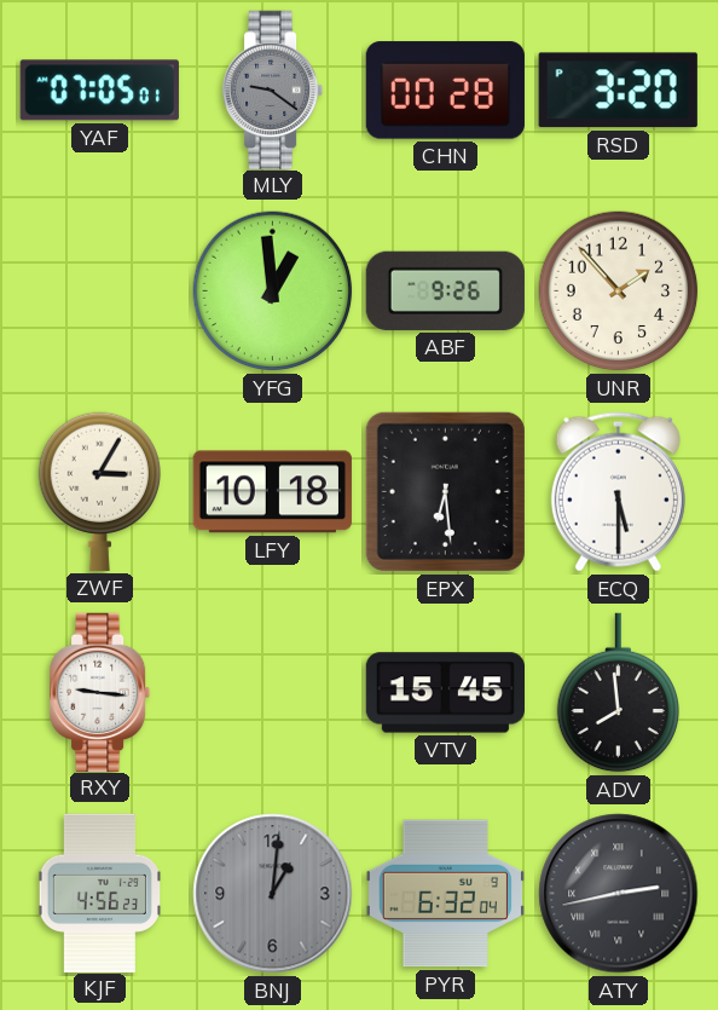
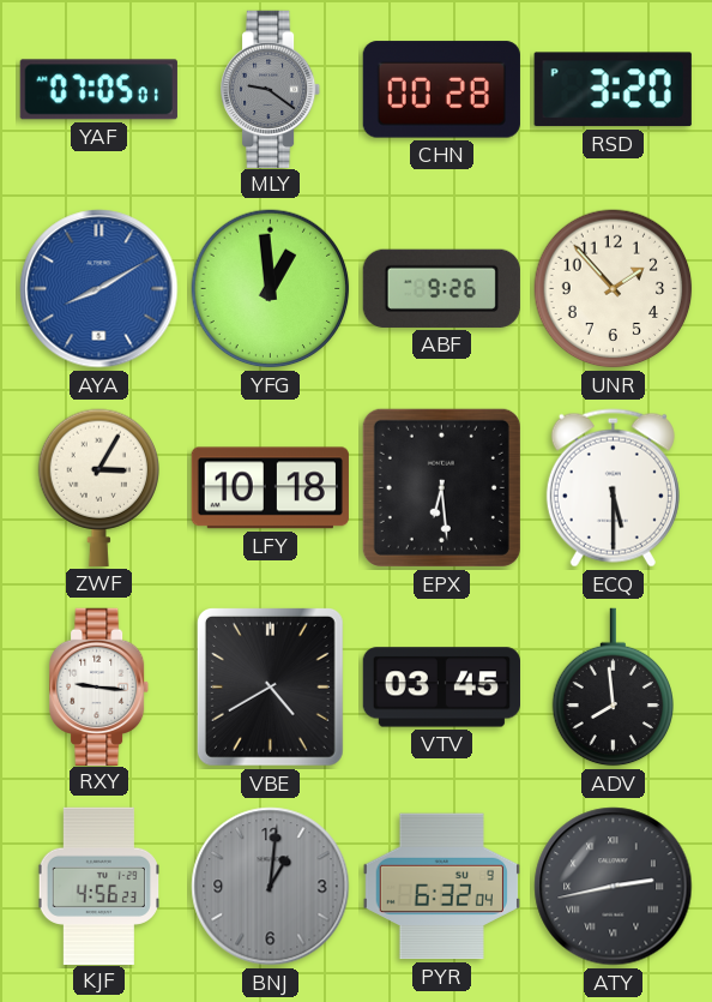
AYA: none -> 8:10 (99, 289)
VBE: none -> 4:40 (270, 686)
VTV: 15:45 -> 03:45 (441, 688)
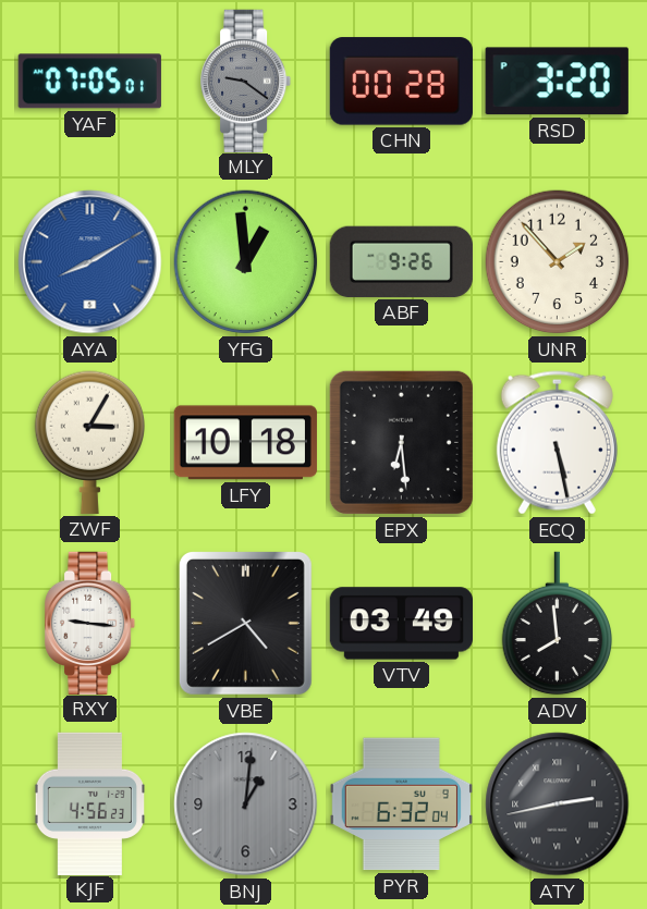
ECQ: 5:30 -> 5:28 (557, 443)
VTV: 03:45 -> 03:49 (401, 624)
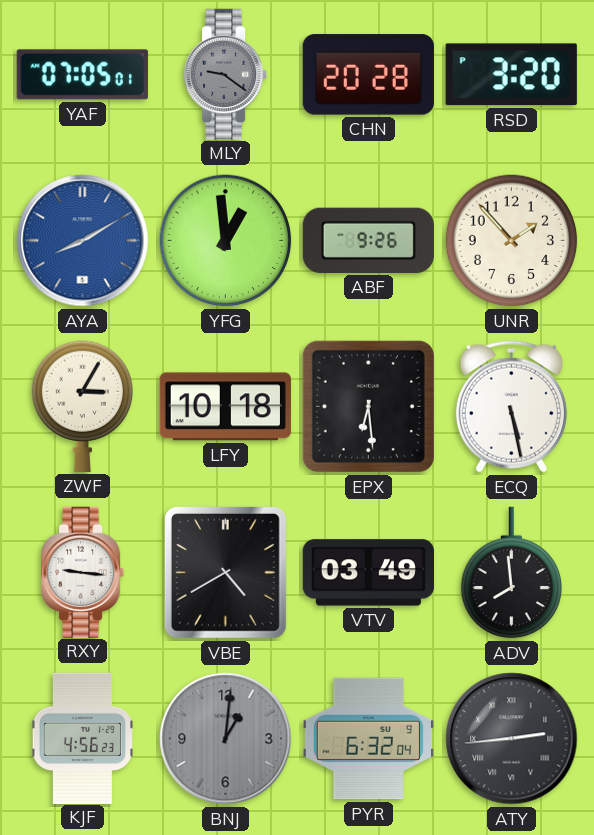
CHN: 00:28 -> 20:28 (368, 75)
ATY: 2:43 -> 2:44 (512, 739)
